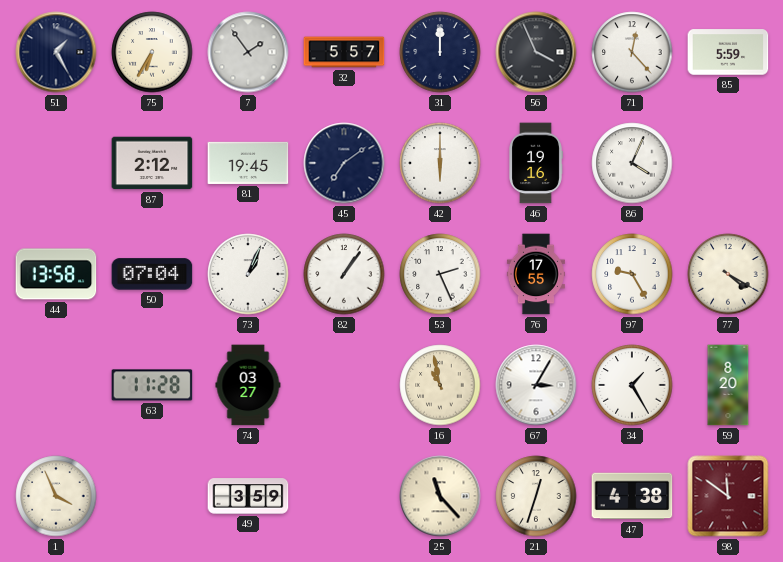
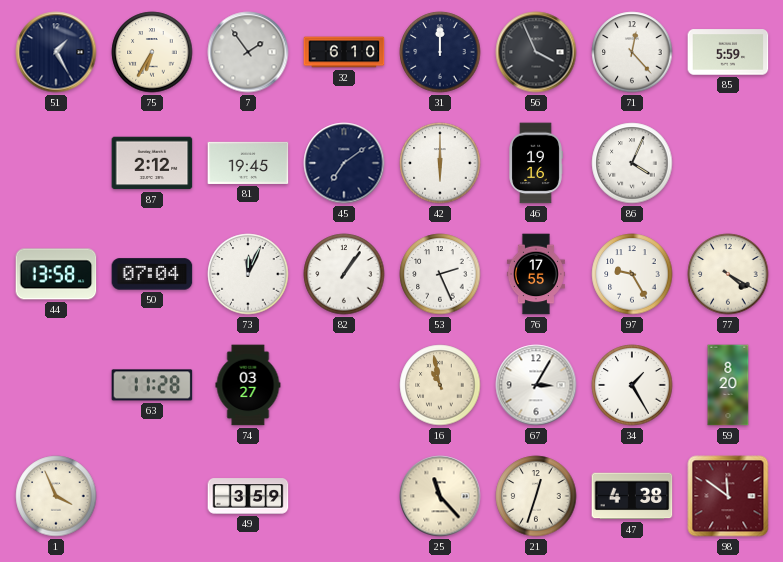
32: 5:57 -> 6:10 (344, 52)
73: 1:04 -> 12:04 (248, 274)
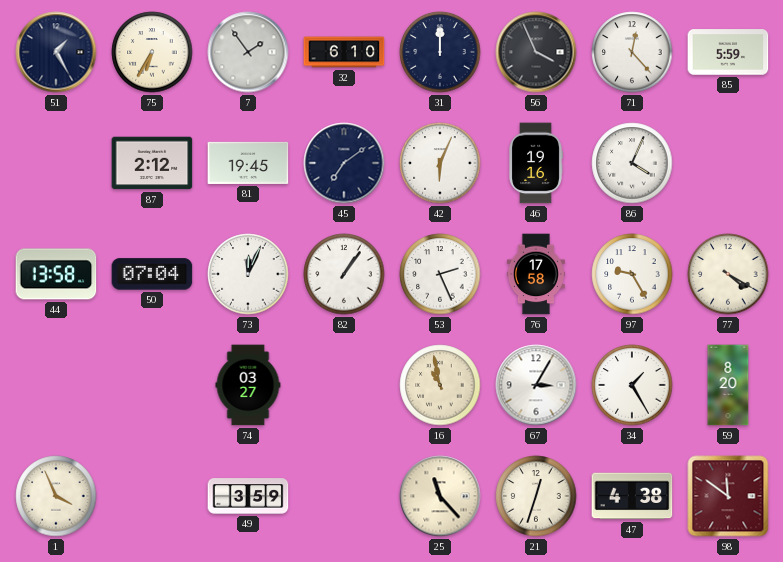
42: 6:00 -> 6:04 (440, 163)
76: 17:55 -> 17:58 (536, 274)
63: 11:28 -> none (152, 385)
